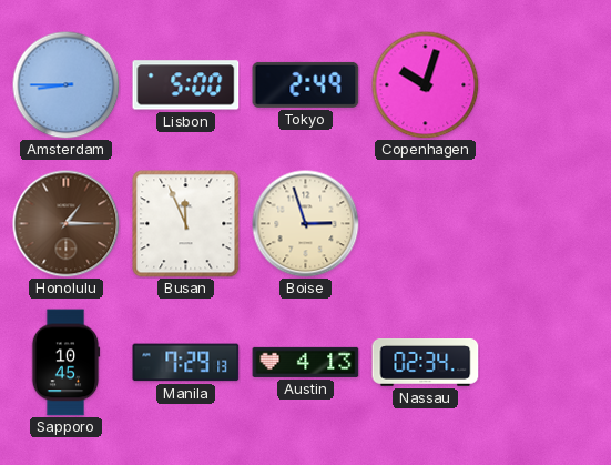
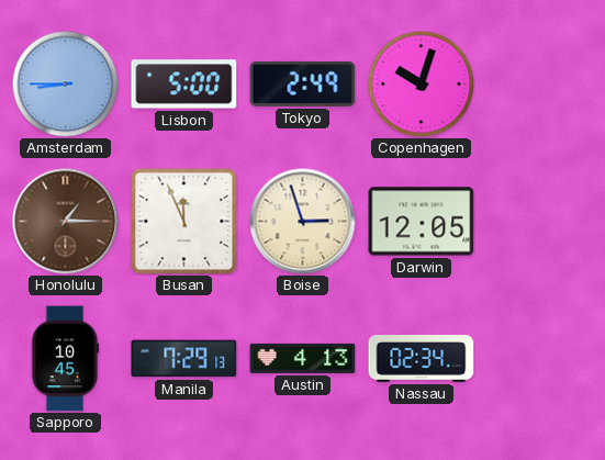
Darwin: none -> 12:05 (422, 222)
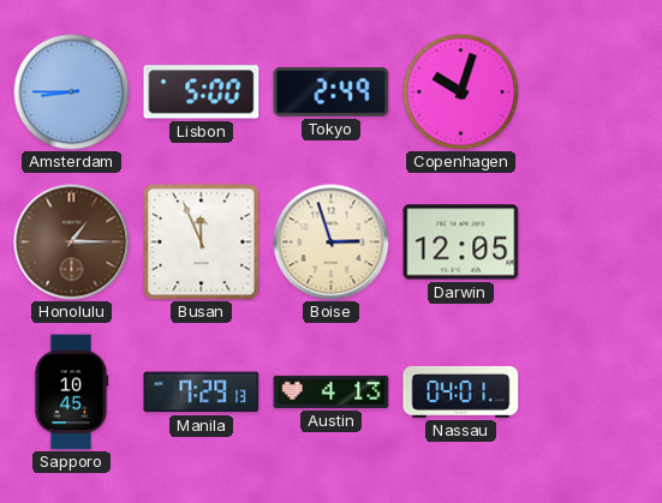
Nassau: 02:34 -> 04:01 (461, 393)
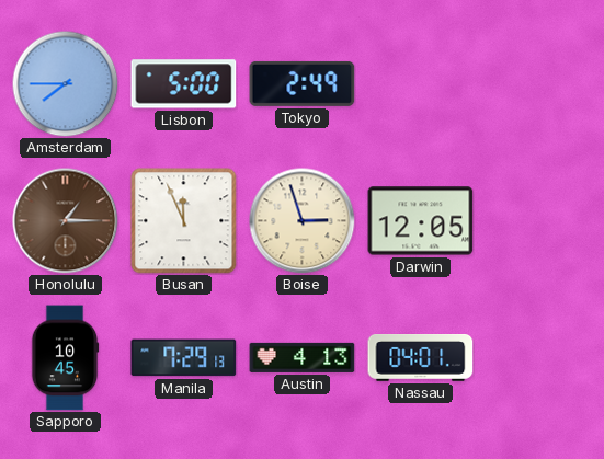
Amsterdam: 8:45 -> 7:45 (65, 83)
Copenhagen: 10:03 -> none (460, 91)
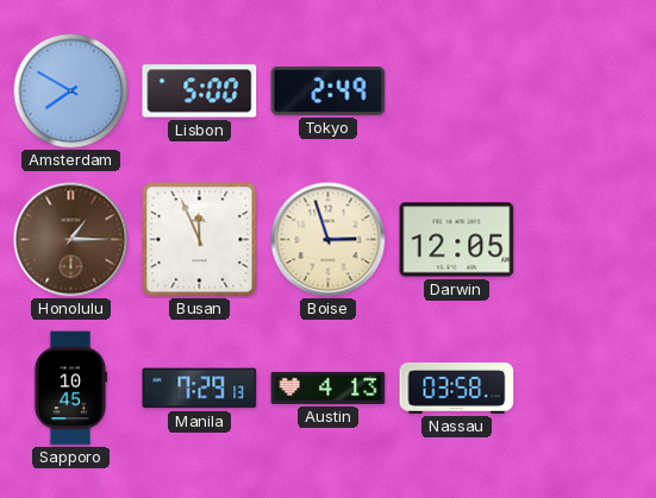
Amsterdam: 7:45 -> 7:50 (70, 90)
Nassau: 04:01 -> 03:58 (457, 389)
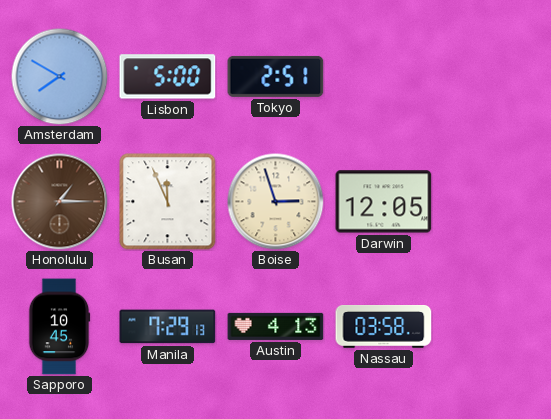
Tokyo: 2:49 -> 2:51 (276, 76)
